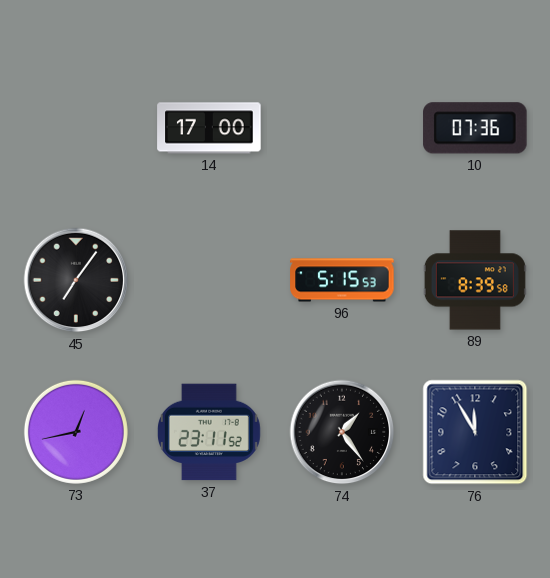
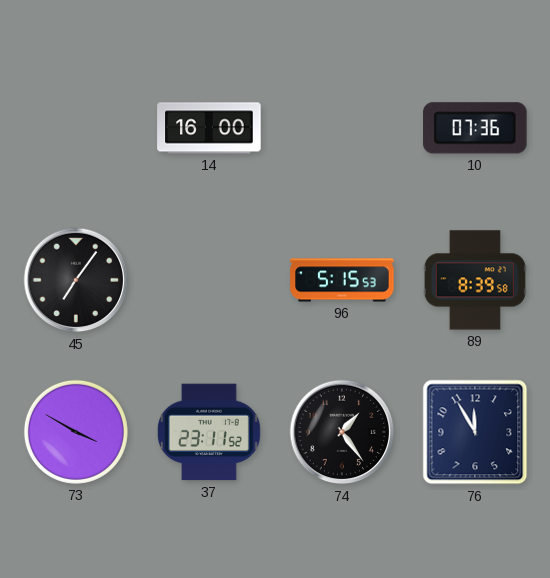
14: 17:00 -> 16:00 (209, 128)
73: 12:43 -> 3:50 (76, 432)
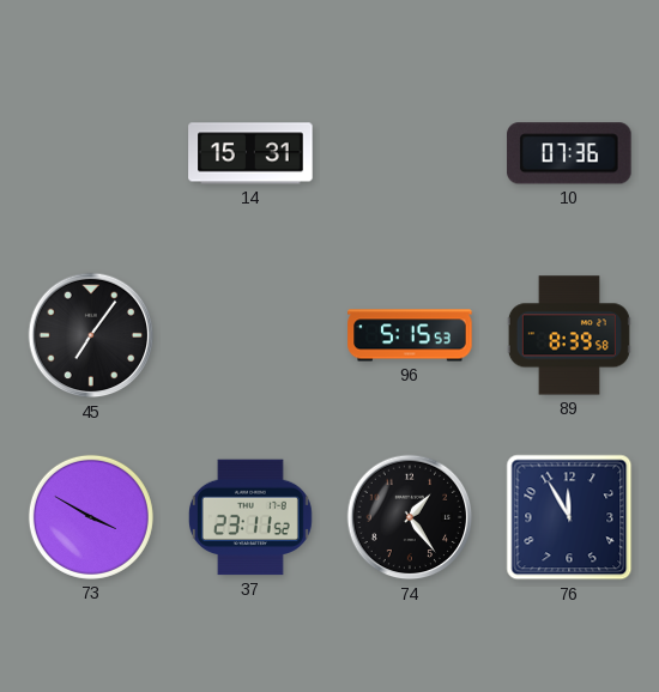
14: 16:00 -> 15:31 (250, 153)
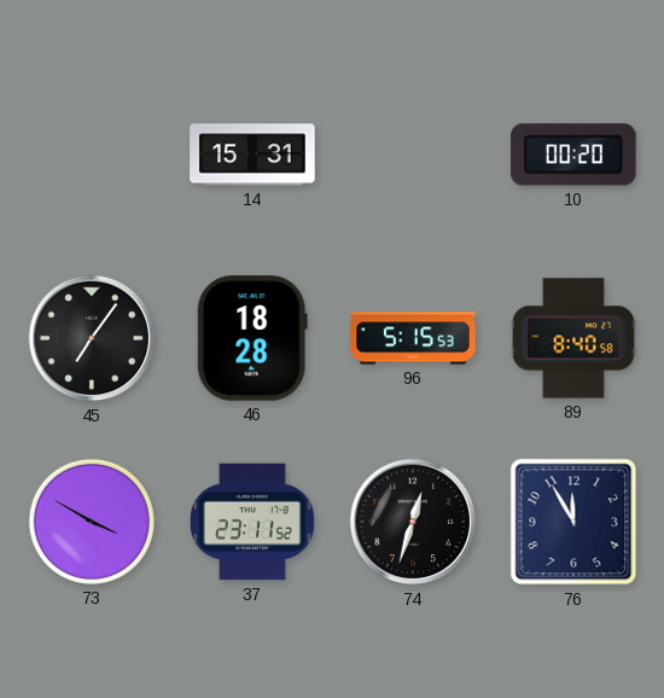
10: 07:36 -> 00:20 (573, 155)
46: none -> 18:28 (252, 338)
89: 8:39 -> 8:40 (573, 338)
74: 1:24 -> 12:33 (413, 522)
